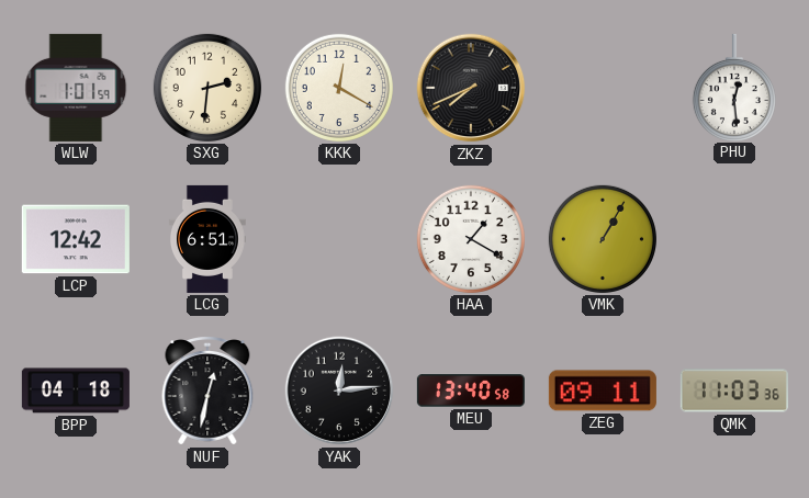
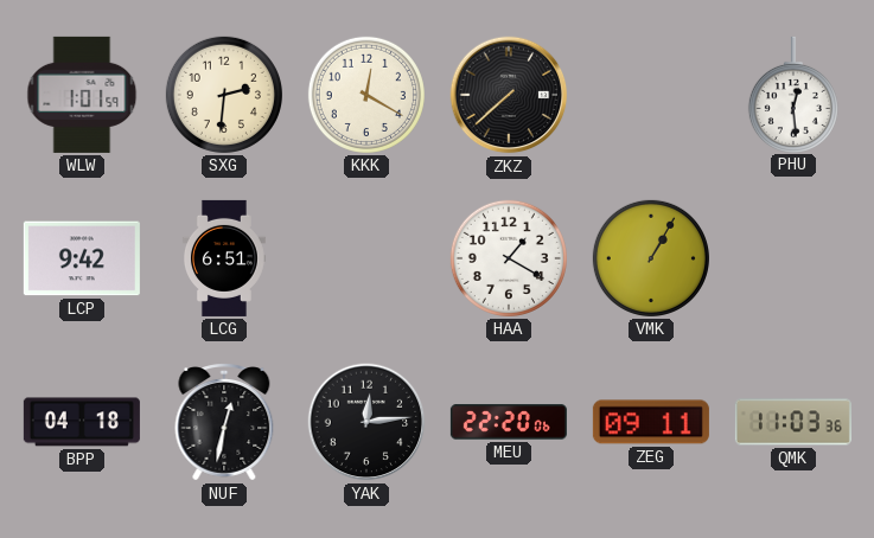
ZKZ: 7:41 -> 7:38 (509, 95)
LCP: 12:42 -> 9:42 (82, 258)
MEU: 13:40 -> 22:20 (509, 422)
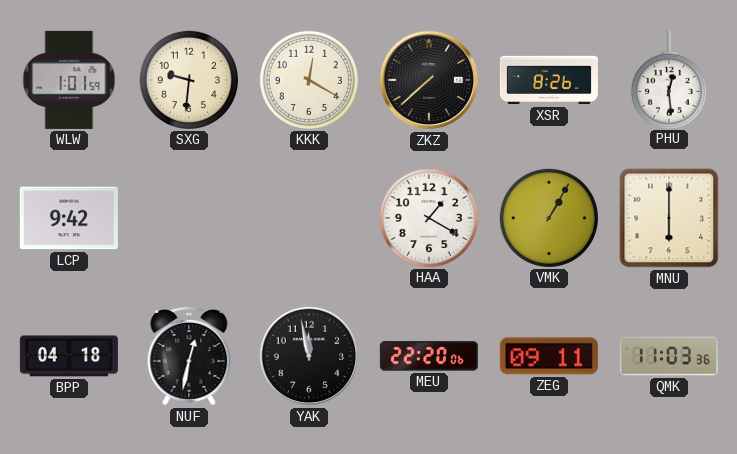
SXG: 2:31 -> 9:31 (189, 80)
XSR: none -> 8:26 (549, 80)
LCG: 6:51 -> none (224, 258)
MNU: none -> 6:00 (669, 218)
YAK: 12:14 -> 11:58 (309, 356)
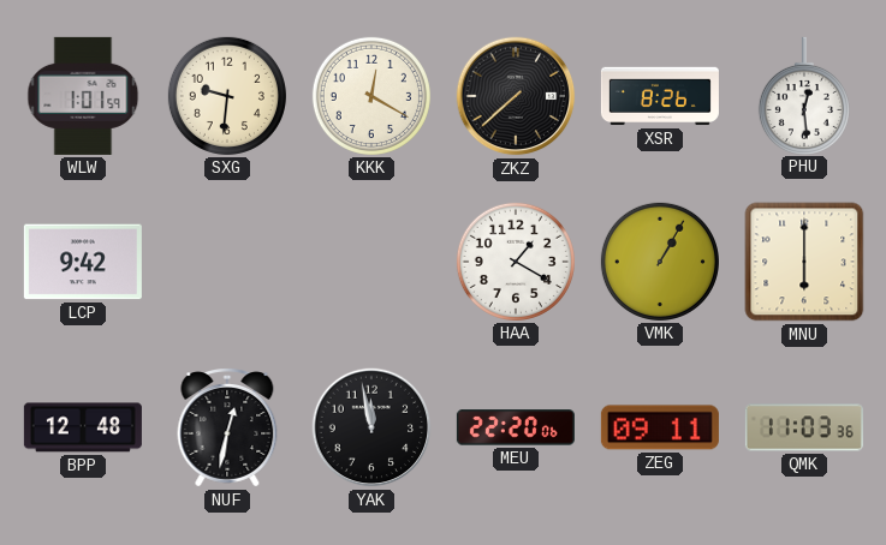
BPP: 04:18 -> 12:48 (83, 427)
